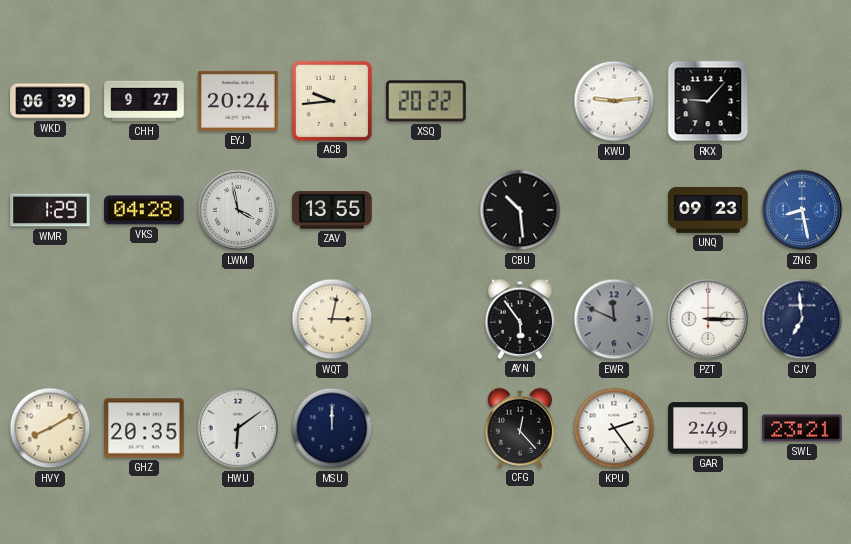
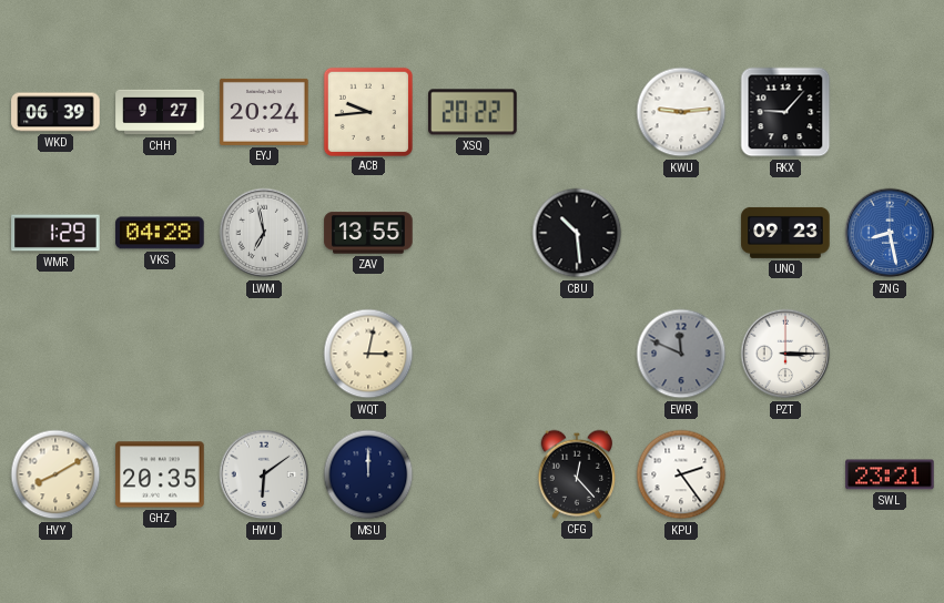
LWM: 3:58 -> 6:58 (264, 233)
AYN: 5:54 -> none (520, 319)
CJY: 6:59 -> none (802, 319)
GAR: 2:49 -> none (708, 428)
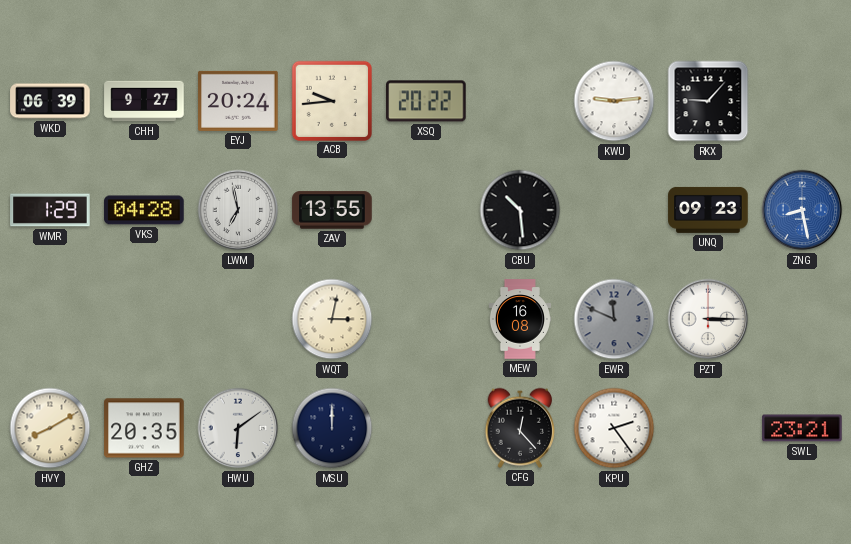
MEW: none -> 16:08 (520, 319)
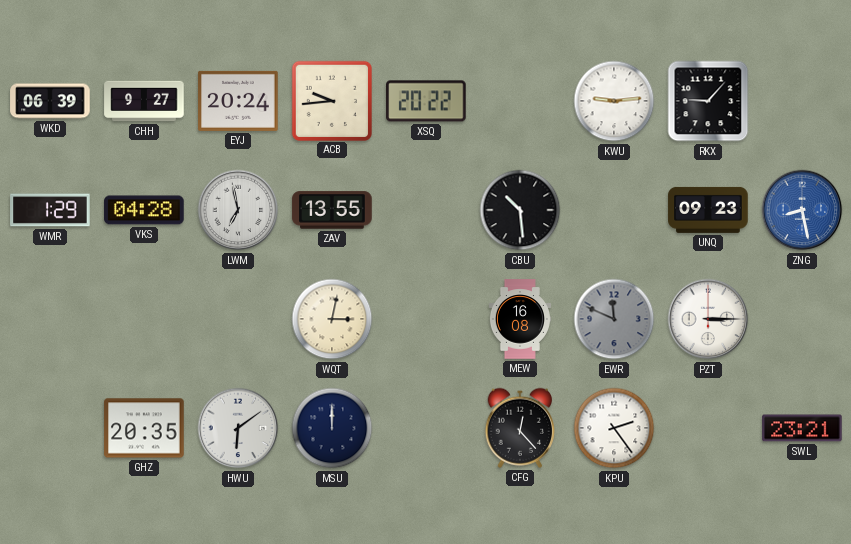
HVY: 8:10 -> none (50, 428)
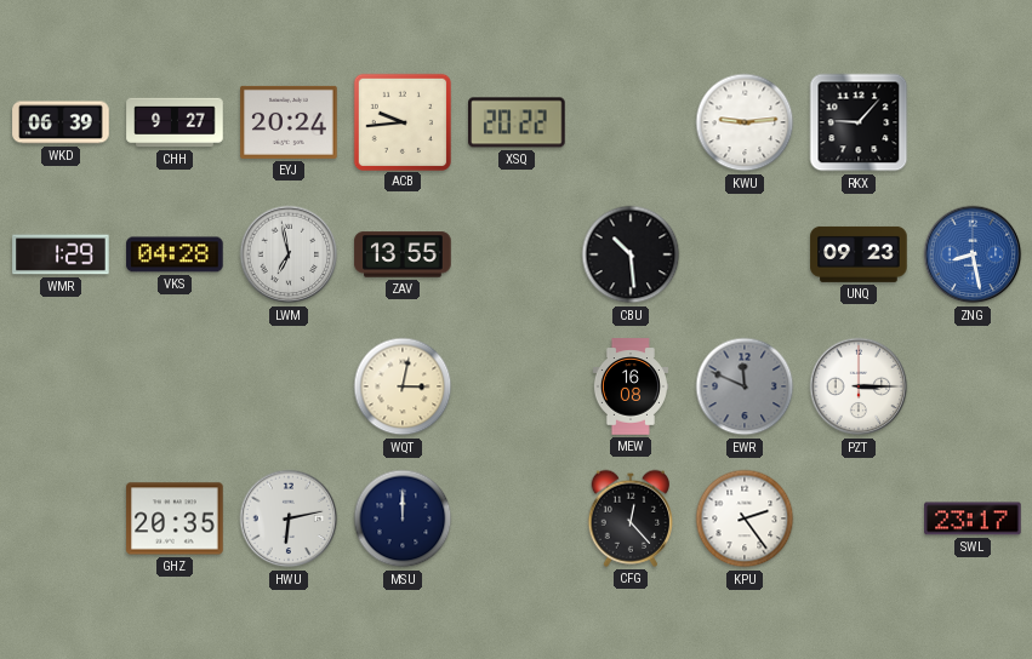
HWU: 6:09 -> 6:13 (289, 518)
SWL: 23:21 -> 23:17 (973, 518)
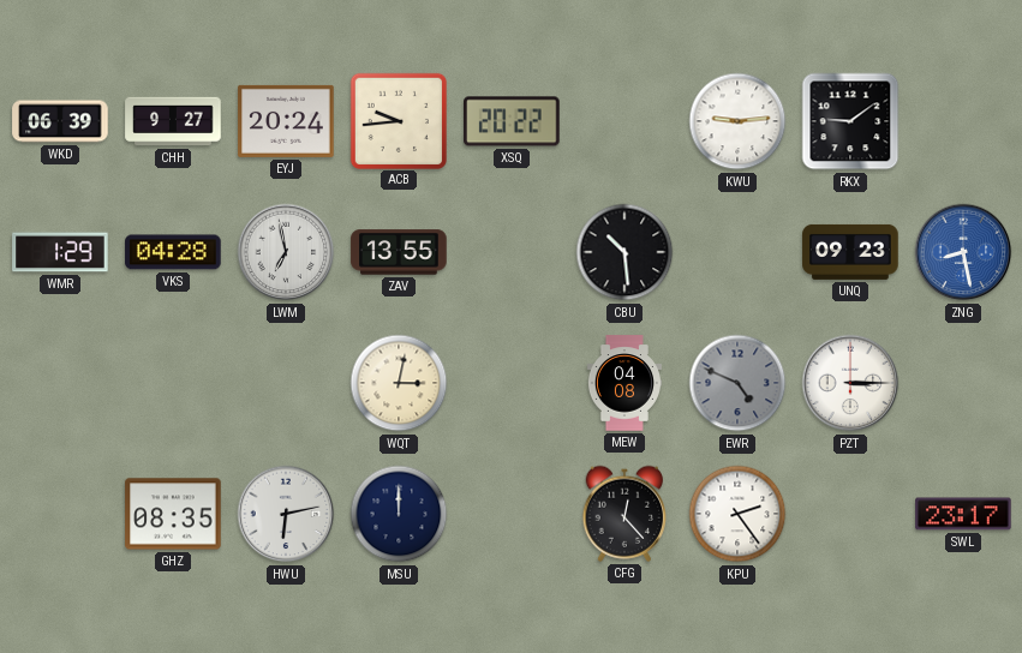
RKX: 9:07 -> 9:09 (850, 121)
MEW: 16:08 -> 04:08 (624, 383)
EWR: 11:49 -> 4:49 (737, 383)
GHZ: 20:35 -> 08:35 (173, 514)
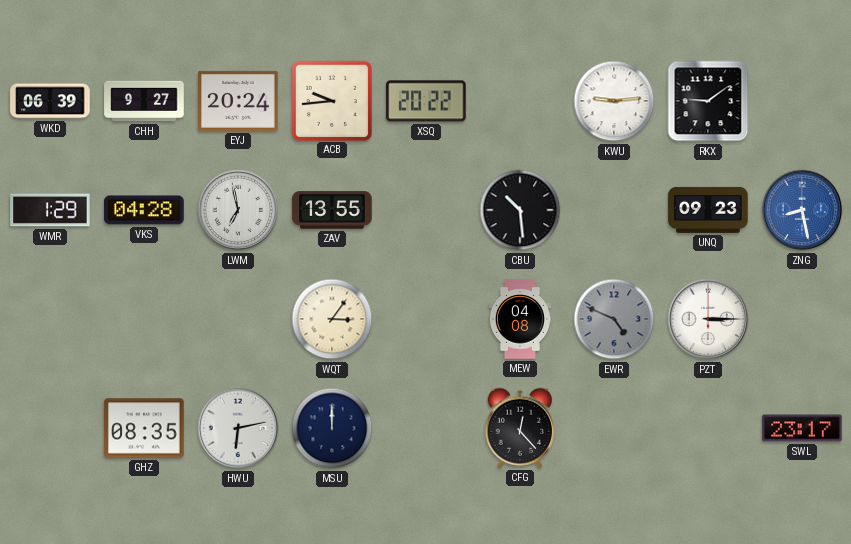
WQT: 3:02 -> 3:06 (332, 319)
KPU: 2:24 -> none (737, 514)
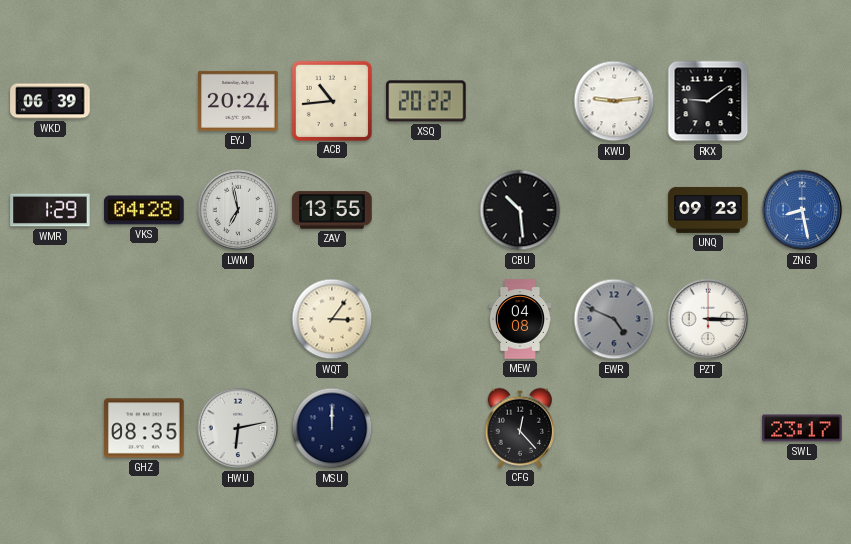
CHH: 9:27 -> none (144, 101)
ACB: 9:44 -> 10:44 (331, 100)
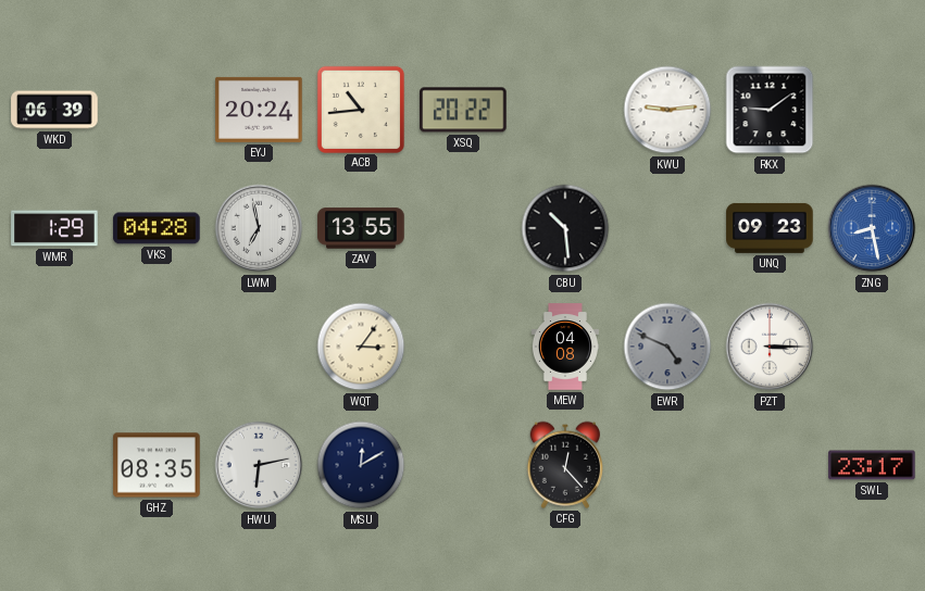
MSU: 12:00 -> 12:10 (361, 465)
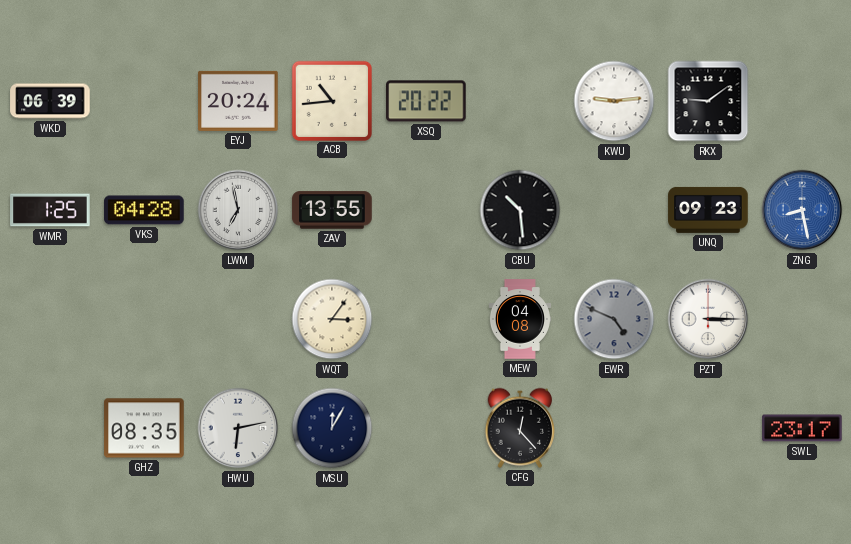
WMR: 1:29 -> 1:25 (50, 210)
MSU: 12:10 -> 12:05 (332, 428)
